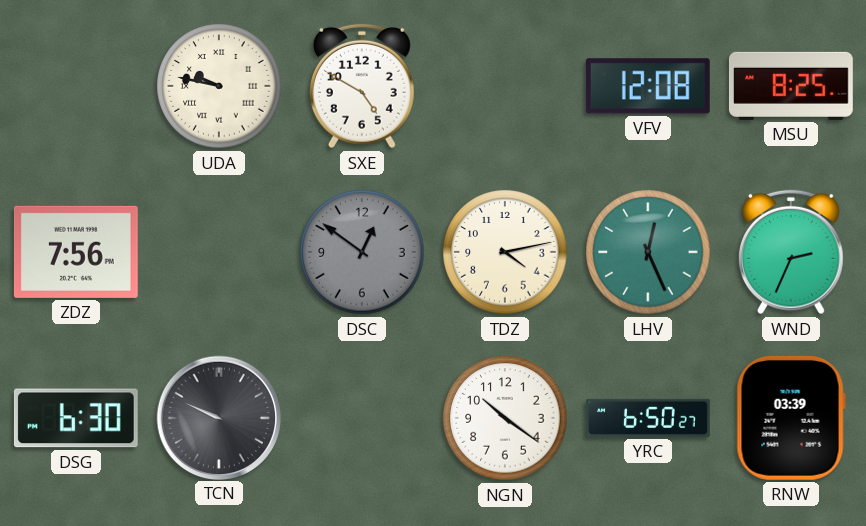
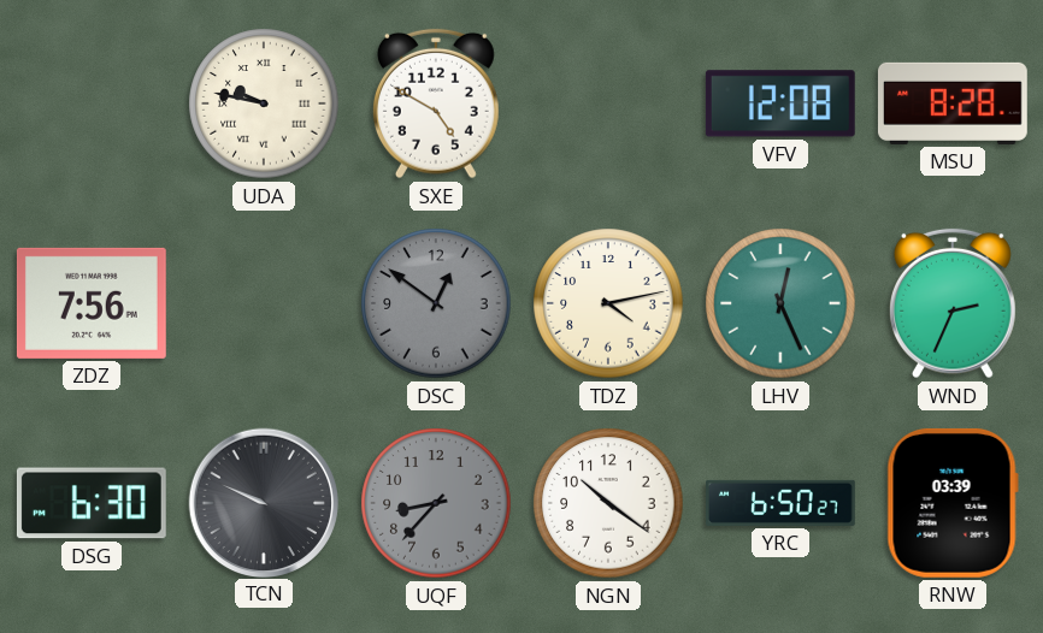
MSU: 8:25 -> 8:28 (953, 103)
UQF: none -> 8:37 (436, 503)
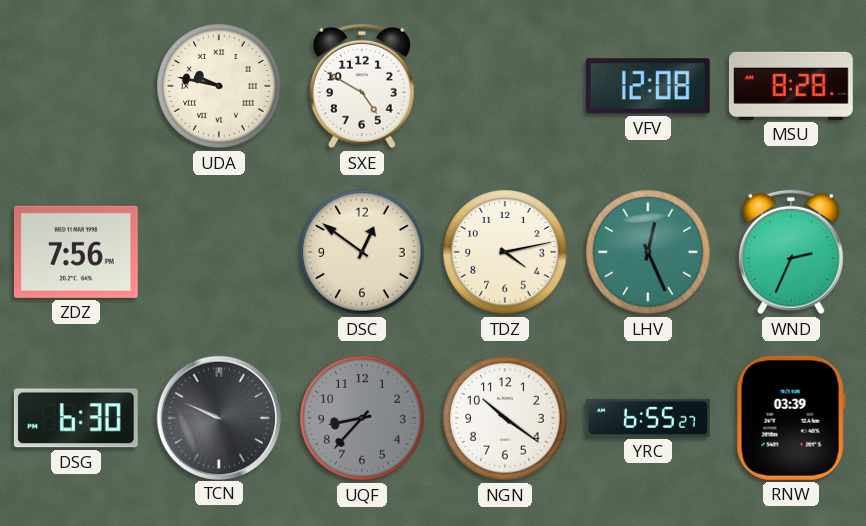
DSC dial: grey -> cream (362, 252)
YRC: 6:50 -> 6:55 (649, 418)
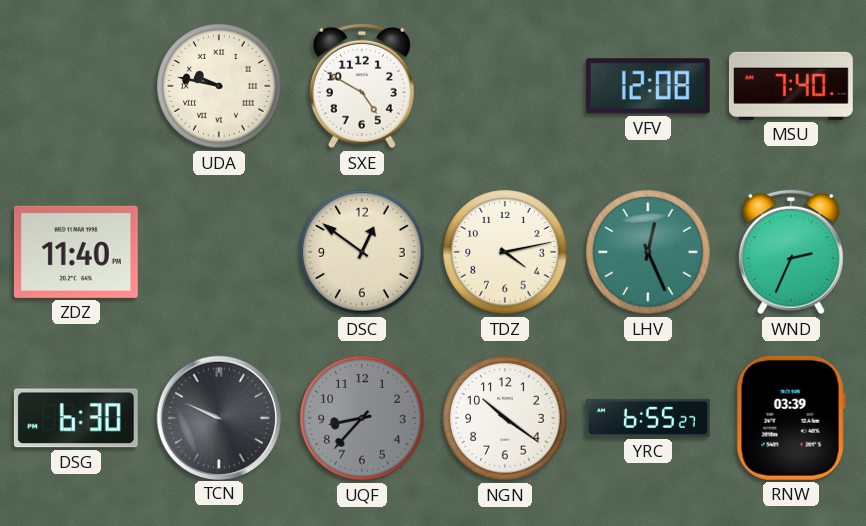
MSU: 8:28 -> 7:40 (791, 86)
ZDZ: 7:56 -> 11:40 (76, 252)
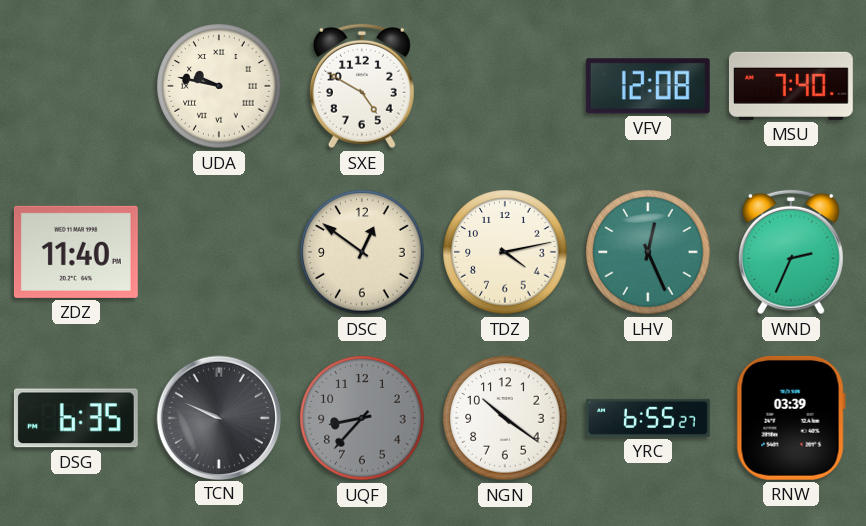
DSG: 6:30 -> 6:35 (76, 418)
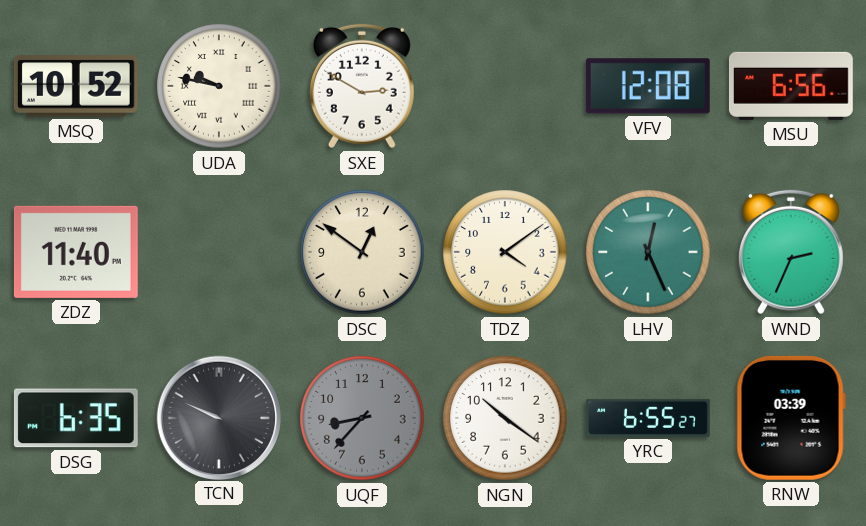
MSQ: none -> 10:52 (76, 86)
SXE: 4:50 -> 2:50 (362, 86)
MSU: 7:40 -> 6:56 (791, 86)
TDZ: 4:13 -> 4:09 (505, 252)
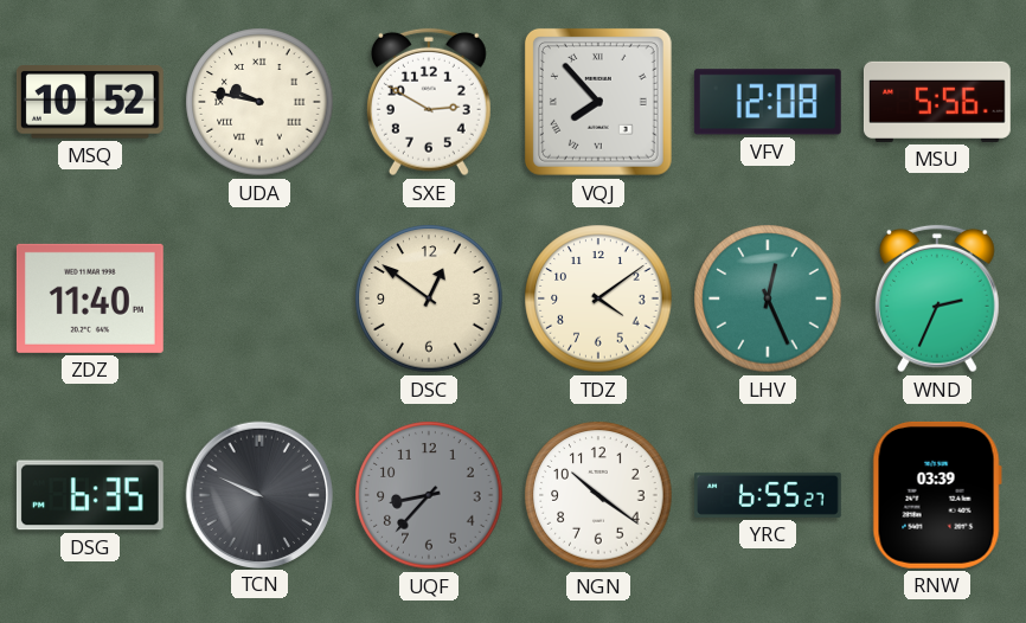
VQJ: none -> 7:53 (598, 102)
MSU: 6:56 -> 5:56 (937, 102)
